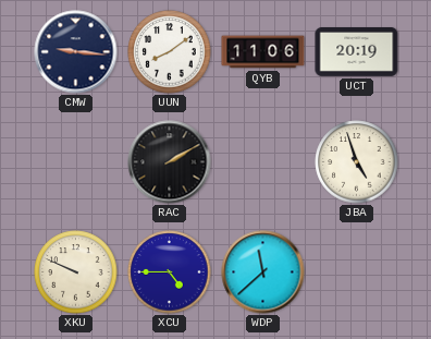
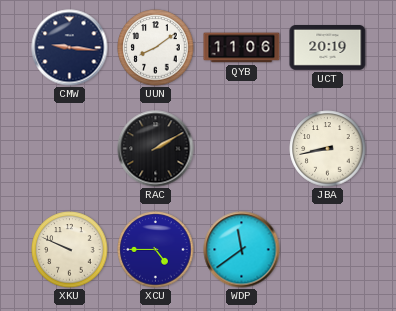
JBA: 4:57 -> 8:43 (328, 149)
WDP: 11:38 -> 11:39 (242, 250)
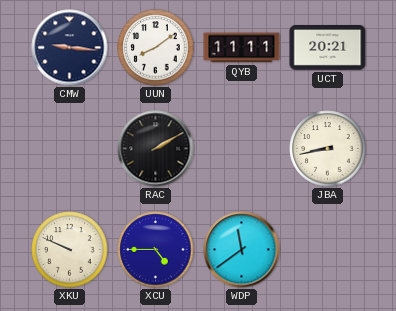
QYB: 11:06 -> 11:11 (242, 48)
UCT: 20:19 -> 20:21 (328, 48)
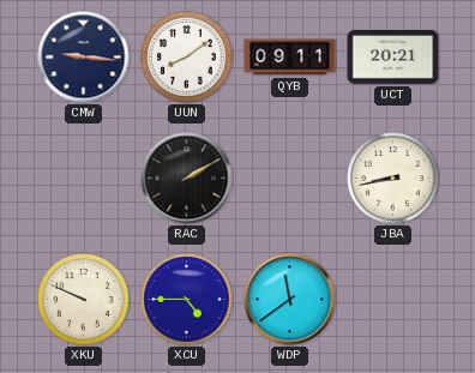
QYB: 11:11 -> 09:11 (290, 58)
